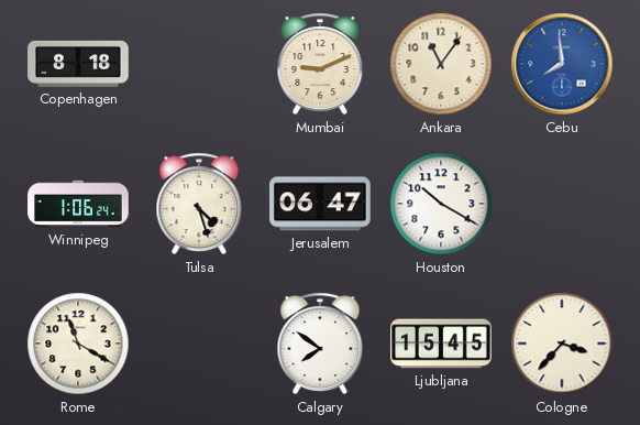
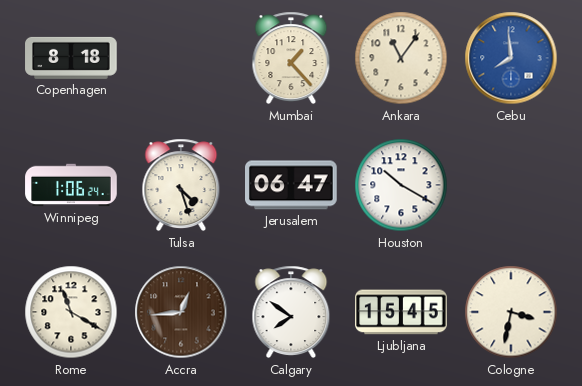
Mumbai: 9:11 -> 1:23 (291, 58)
Accra: none -> 12:44 (181, 312)
Cologne: 3:37 -> 3:32 (511, 312)
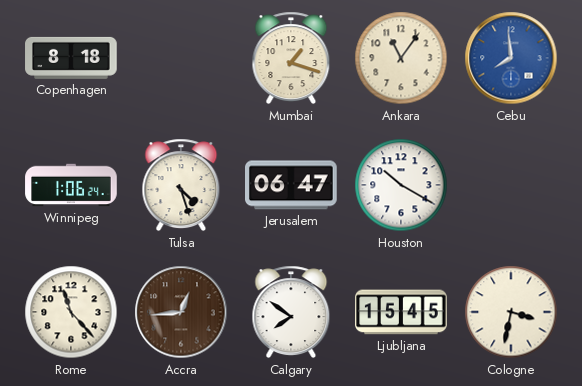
Mumbai: 1:23 -> 1:18 (291, 58)
Rome: 11:20 -> 11:23 (71, 312)
